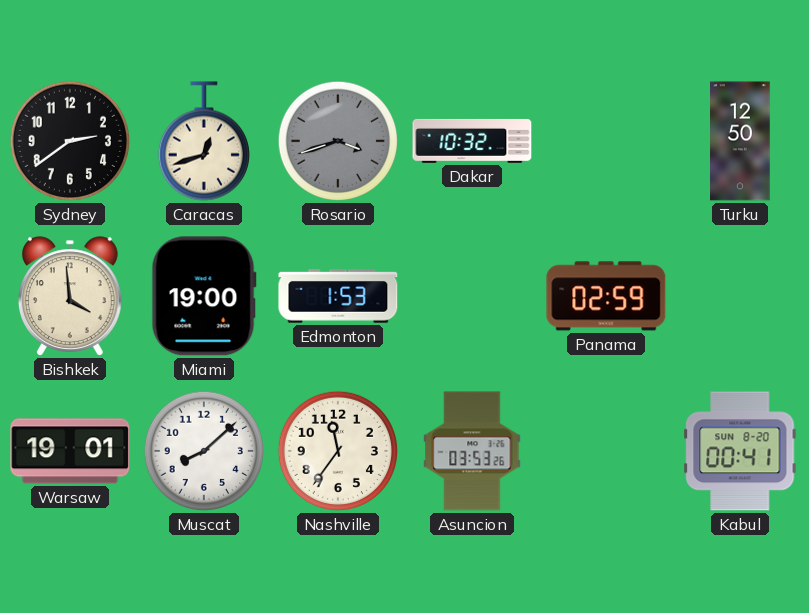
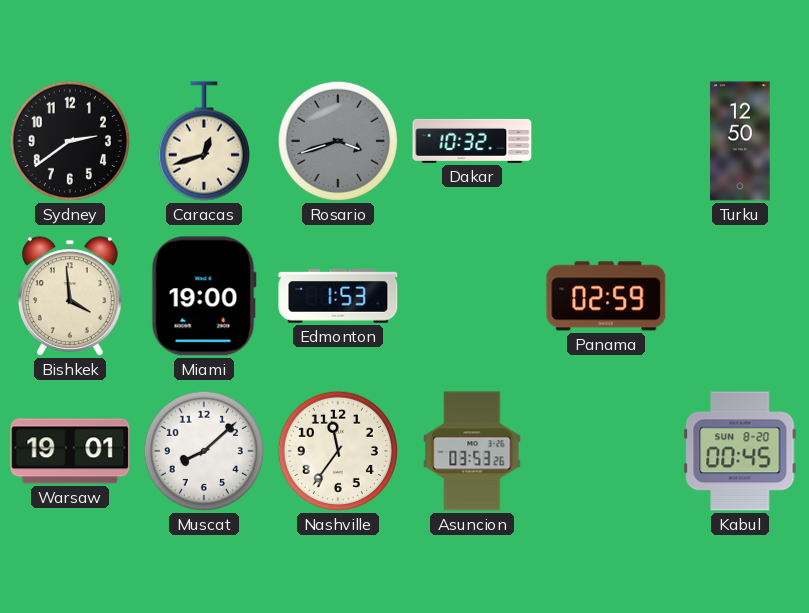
Kabul: 00:41 -> 00:45 (740, 451)
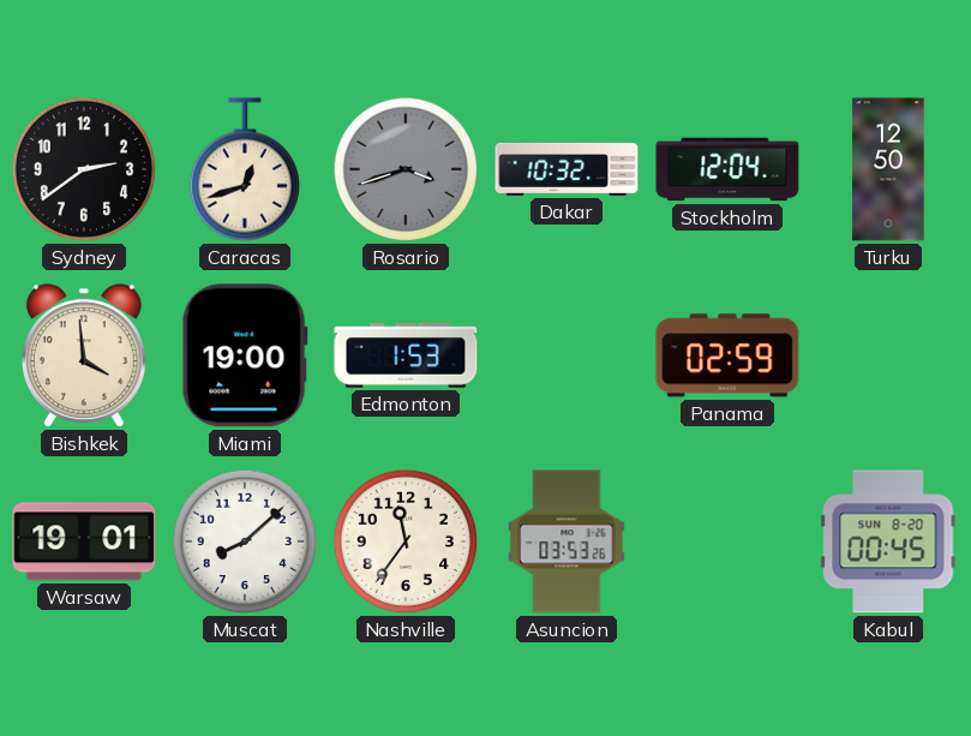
Stockholm: none -> 12:04 (727, 169)
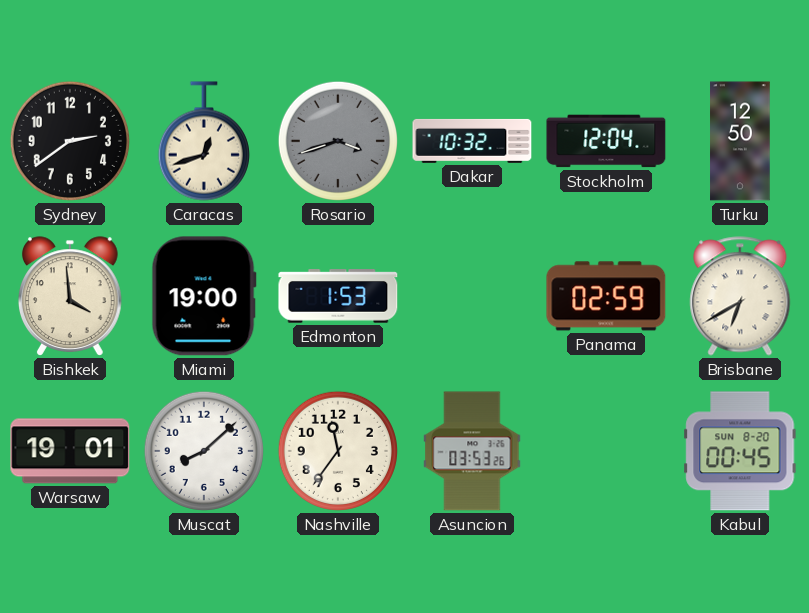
Brisbane: none -> 6:40 (740, 296)
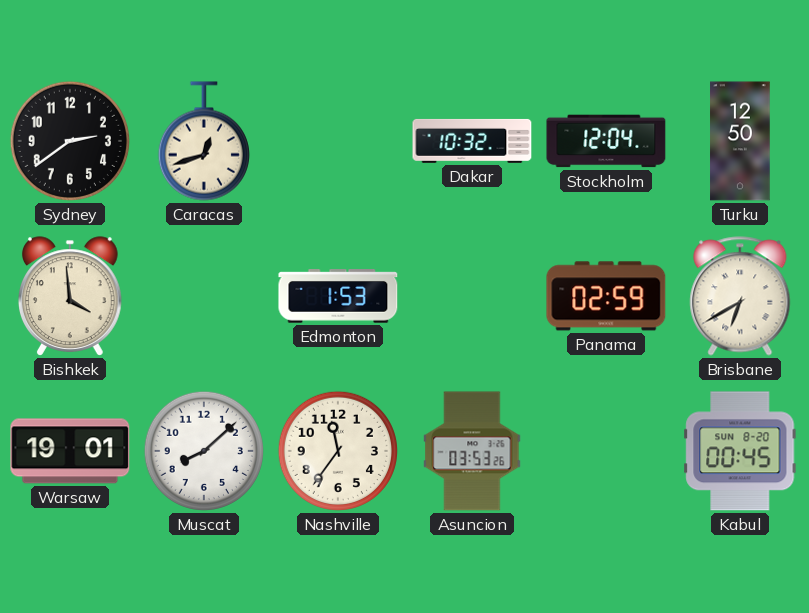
Rosario: 3:42 -> none (338, 141)
Miami: 19:00 -> none (204, 296)
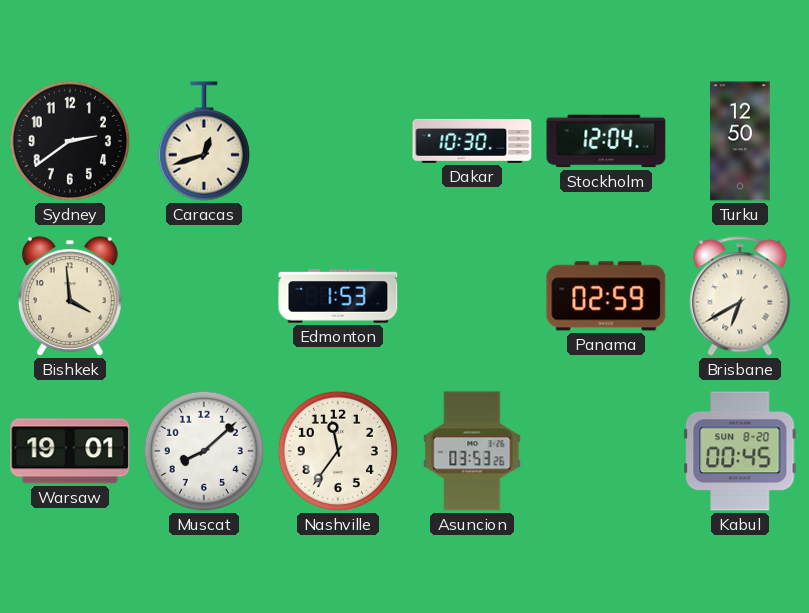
Dakar: 10:32 -> 10:30 (472, 141)
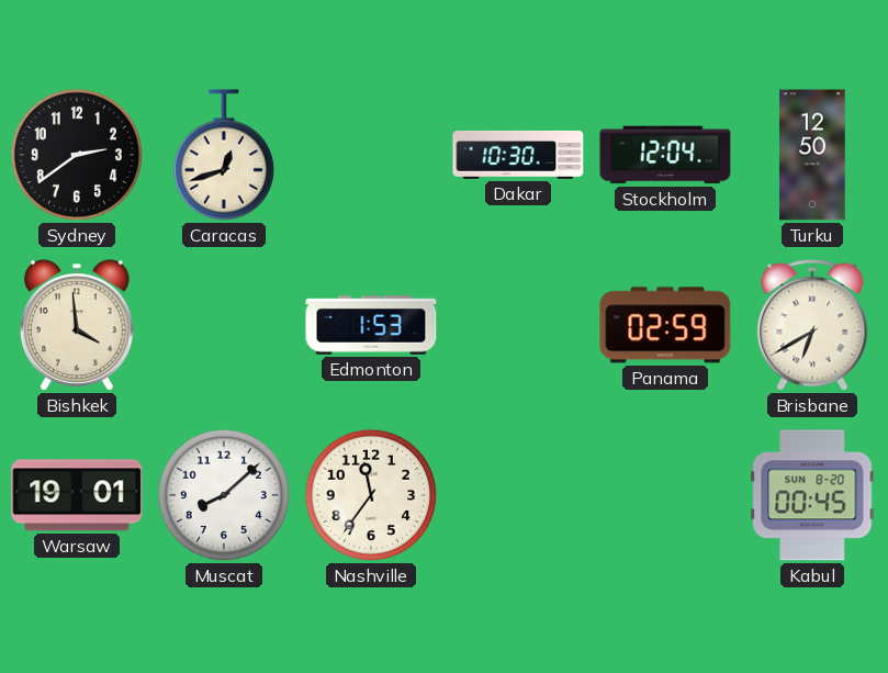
Asuncion: 03:53 -> none (472, 451)
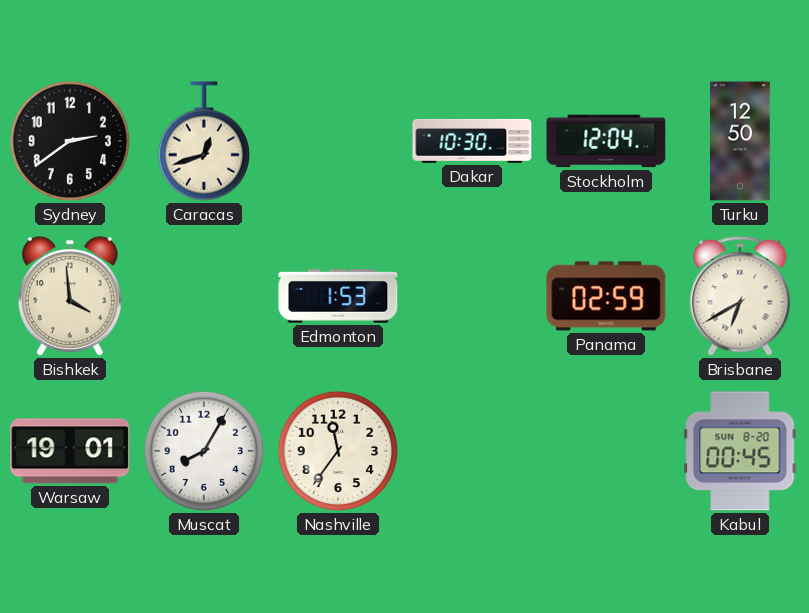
Muscat: 8:08 -> 8:05 (204, 451)
